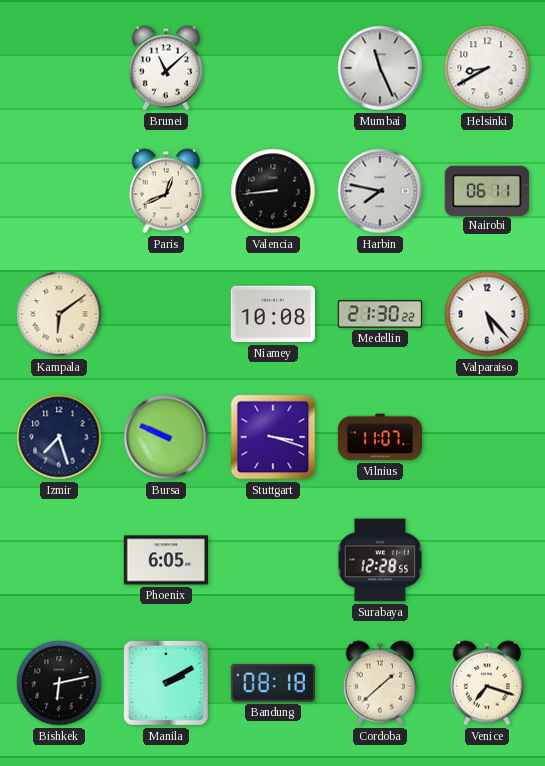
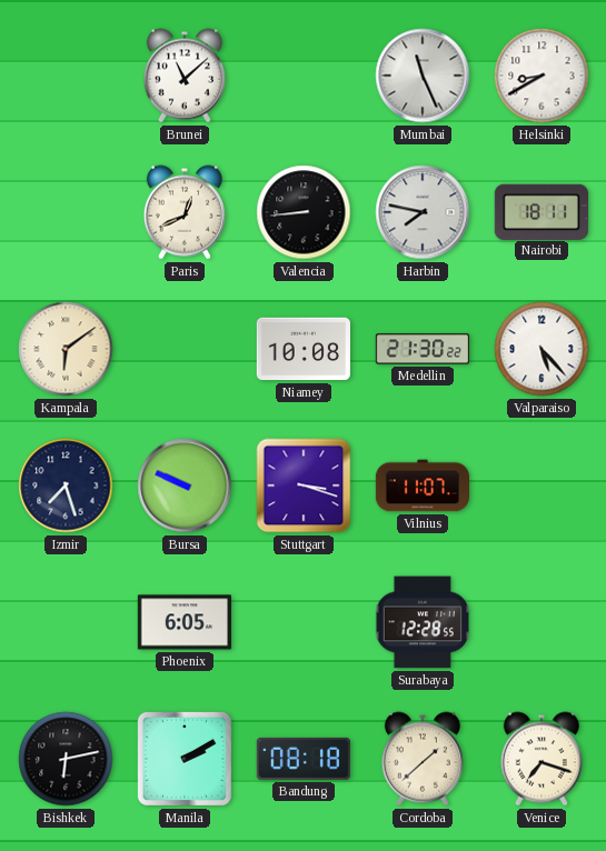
Nairobi: 06:11 -> 18:11 (542, 211)
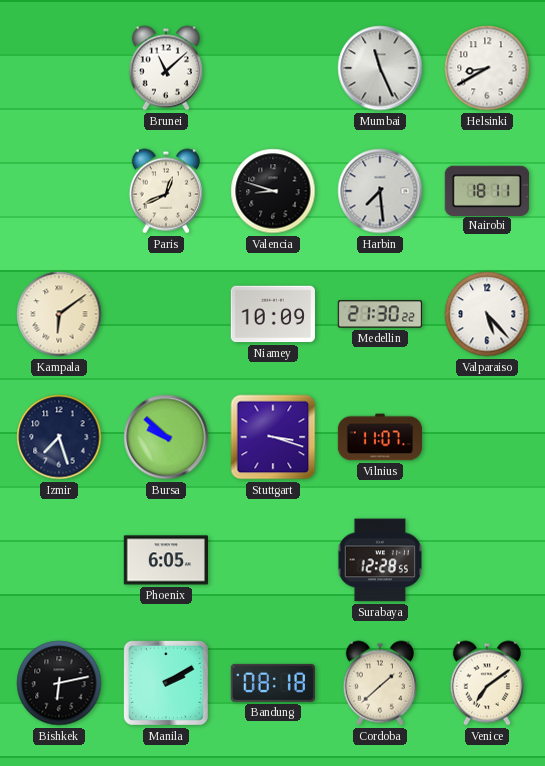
Valencia: 8:44 -> 8:48 (273, 191)
Harbin: 7:47 -> 7:29 (380, 191)
Niamey: 10:08 -> 10:09 (272, 314)
Bursa: 9:49 -> 9:52 (166, 437)
Venice: 7:18 -> 7:09 (487, 683)
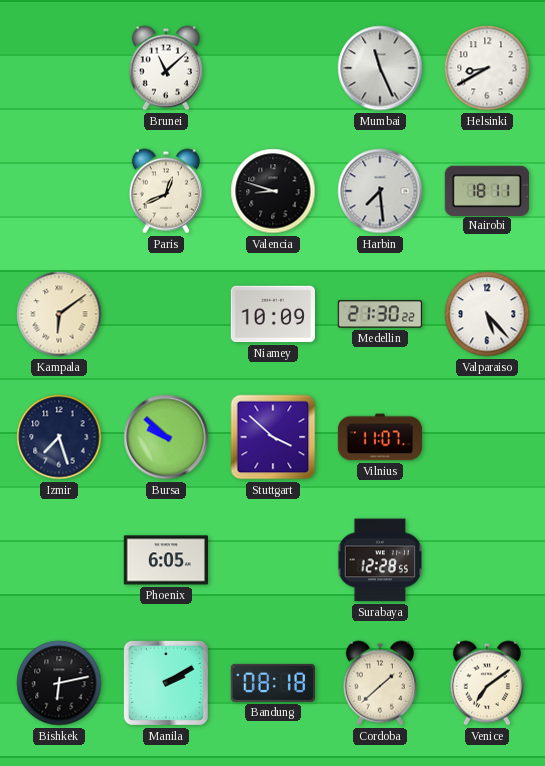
Stuttgart: 3:18 -> 3:52 (273, 437)
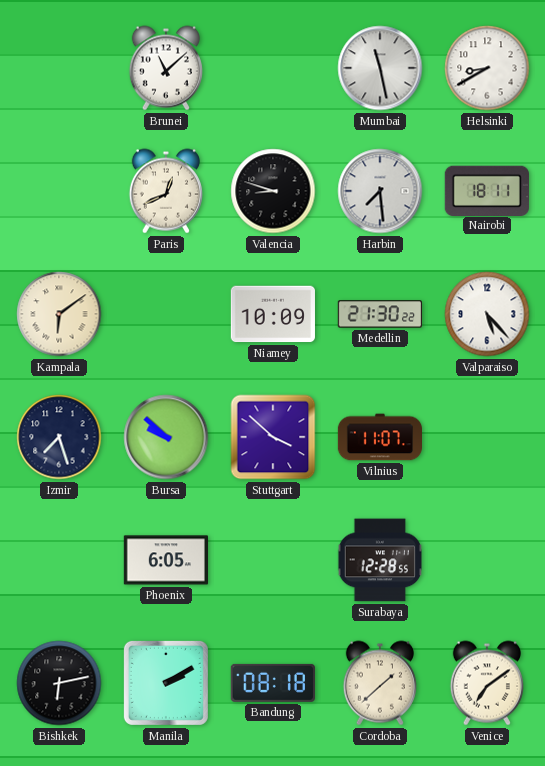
Mumbai: 11:26 -> 11:28 (380, 68)
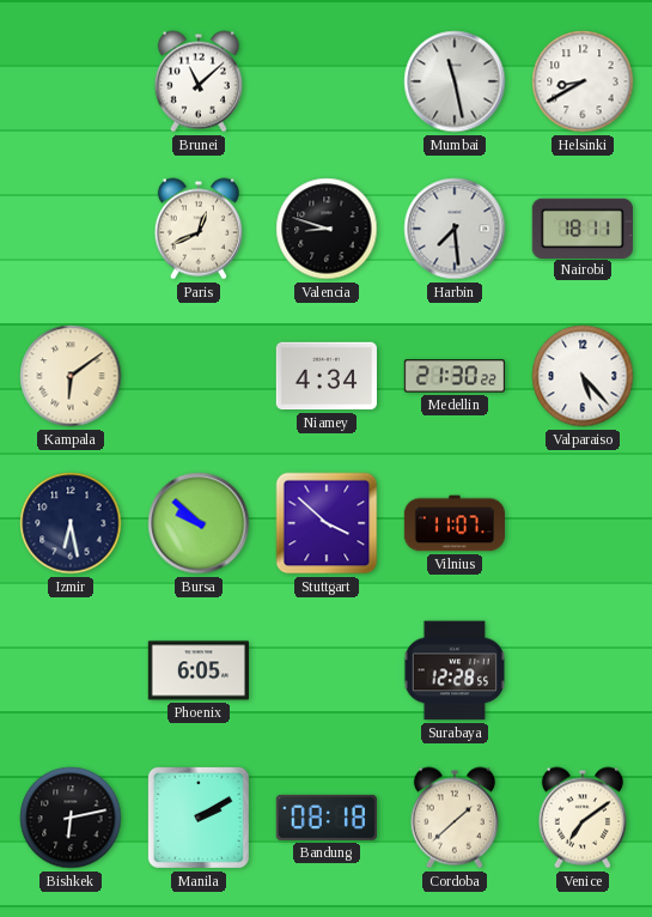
Niamey: 10:09 -> 4:34 (325, 376)
Izmir: 7:27 -> 6:28 (71, 523)
